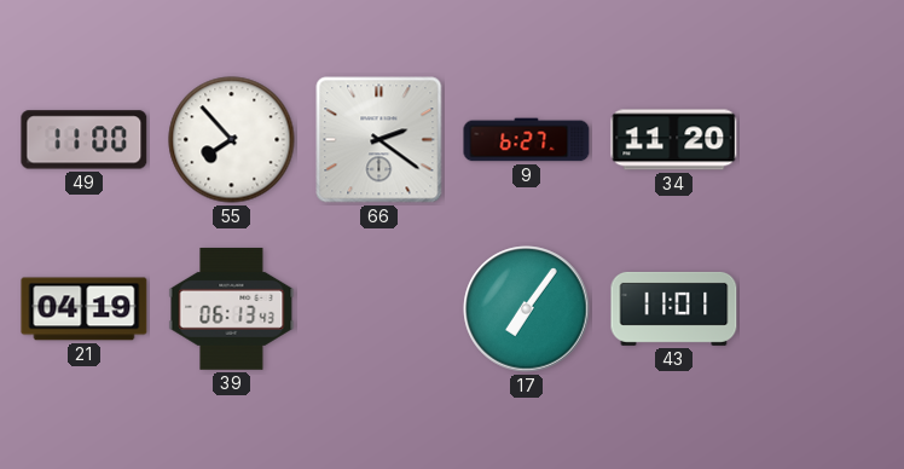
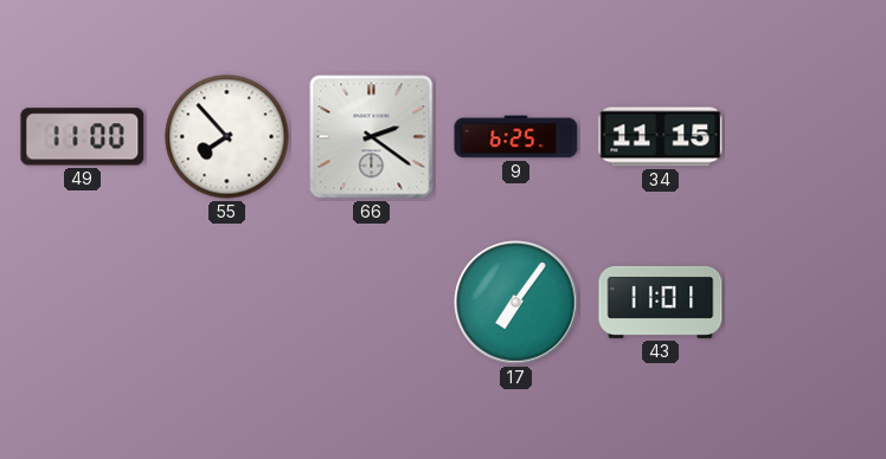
9: 6:27 -> 6:25 (516, 137)
34: 11:20 -> 11:15 (661, 137)
21: 04:19 -> none (85, 309)
39: 06:13 -> none (232, 308)
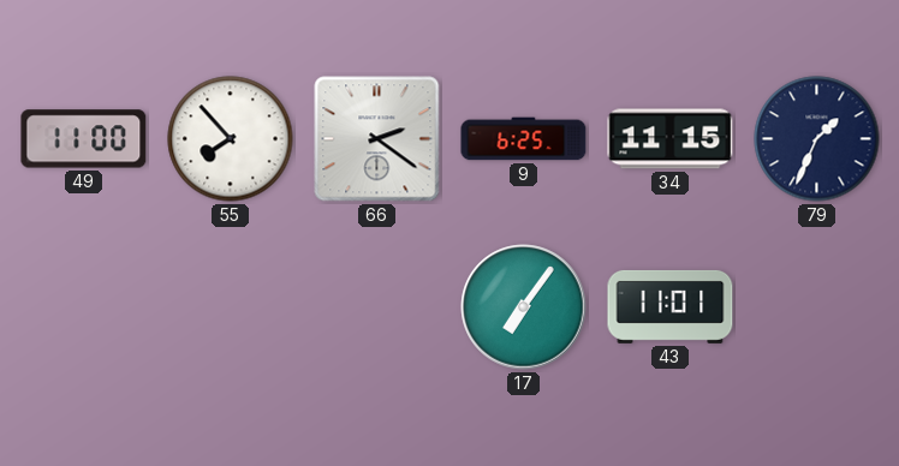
79: none -> 1:34 (817, 139)
